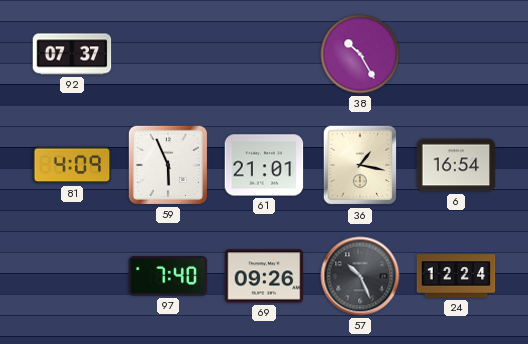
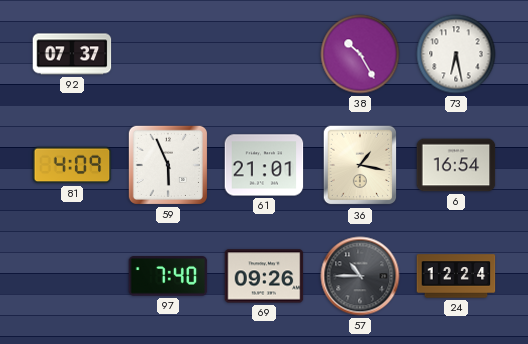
73: none -> 6:28 (456, 54)
57: 10:26 -> 10:45 (360, 276)
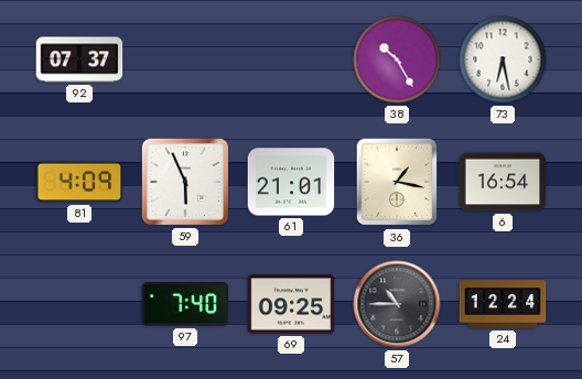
69: 09:26 -> 09:25 (291, 304)
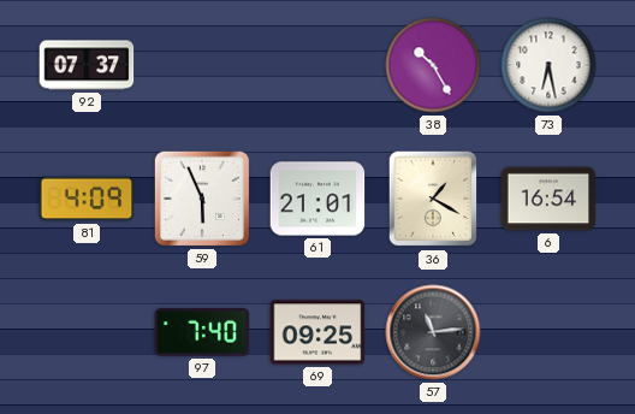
36: 1:17 -> 1:20 (433, 199)
57: 10:45 -> 11:14 (433, 332)
24: 12:24 -> none (503, 304)
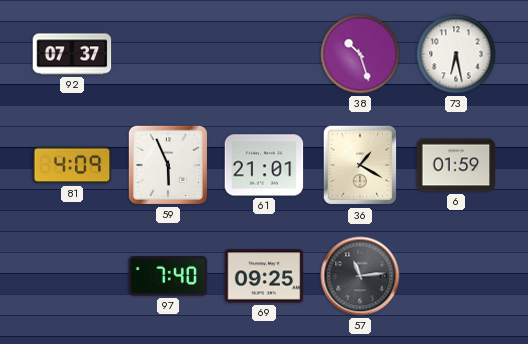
38: 10:25 -> 10:27 (360, 54)
6: 16:54 -> 01:59 (456, 165)
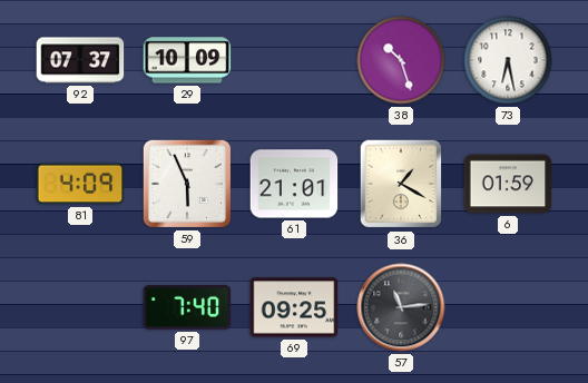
29: none -> 10:09 (187, 60)
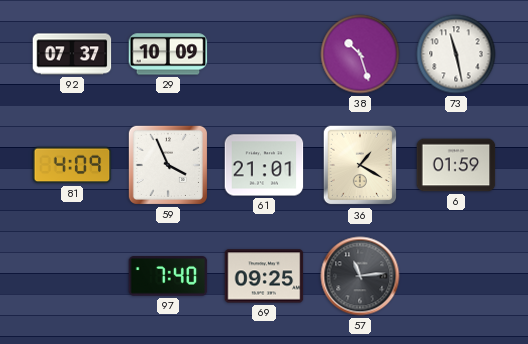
73: 6:28 -> 11:28 (456, 54)
59: 5:56 -> 3:56 (168, 165)
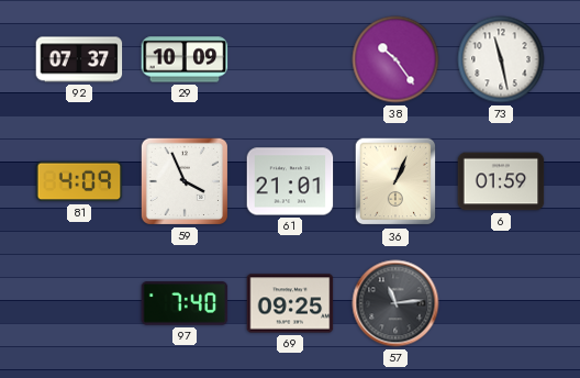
38: 10:27 -> 10:24 (395, 59)
36: 1:20 -> 1:04 (395, 181)
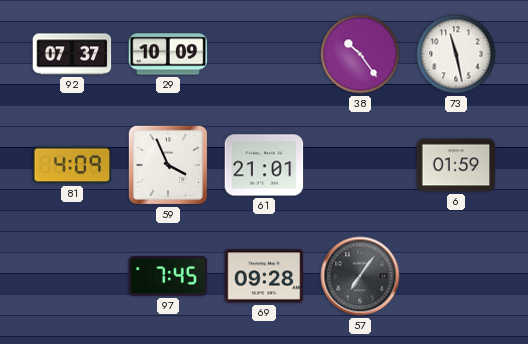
36: 1:04 -> none (395, 181)
97: 7:40 -> 7:45 (168, 276)
69: 09:25 -> 09:28 (264, 276)
57: 11:14 -> 7:06 (360, 276)
